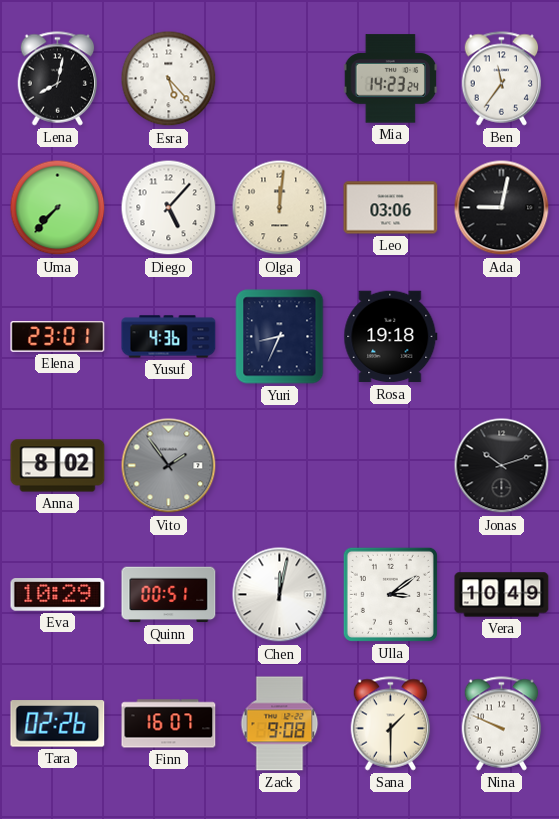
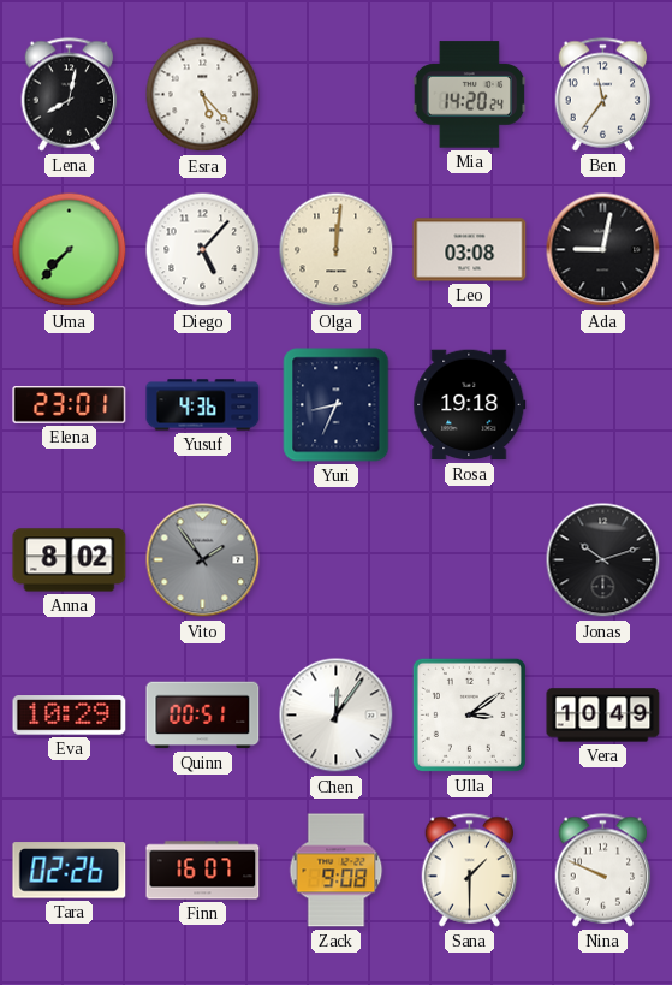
Mia: 14:23 -> 14:20 (470, 95)
Leo: 03:06 -> 03:08 (470, 250)
Chen: 12:02 -> 12:06 (337, 716)
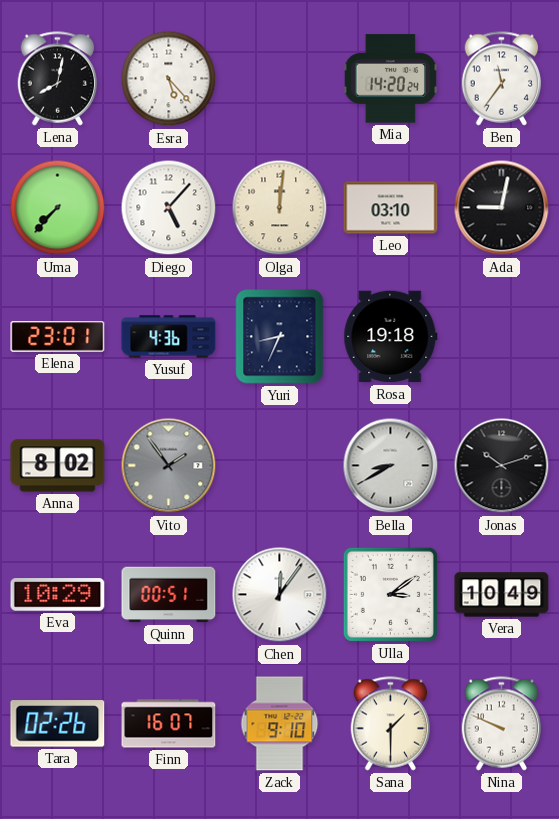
Leo: 03:08 -> 03:10 (391, 208)
Bella: none -> 8:40 (391, 466)
Zack: 9:08 -> 9:10 (280, 724)
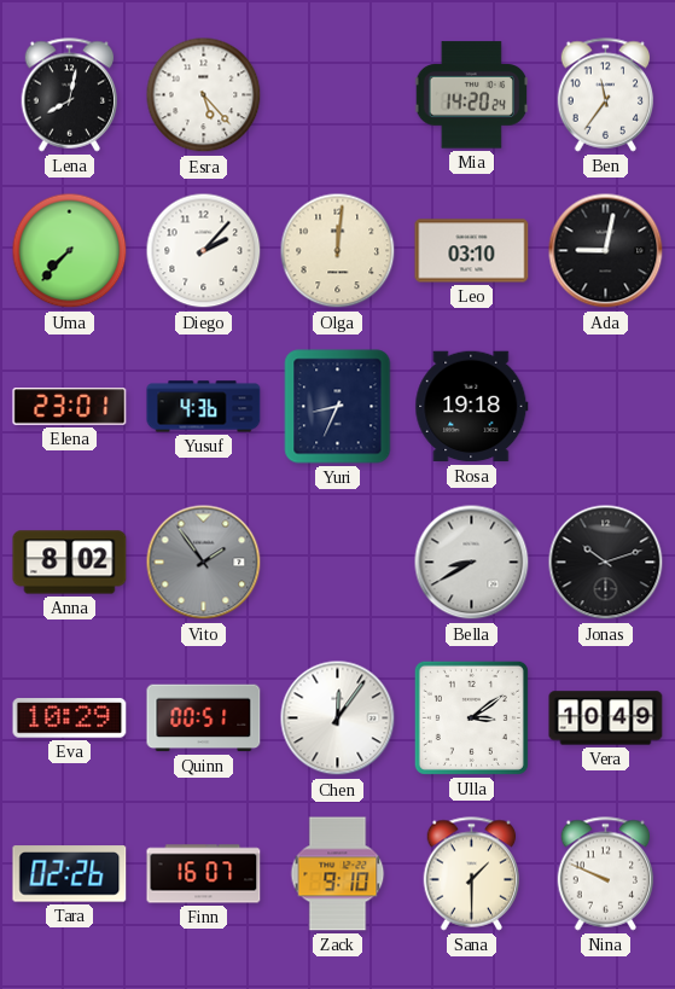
Diego: 5:07 -> 2:07 (204, 251)
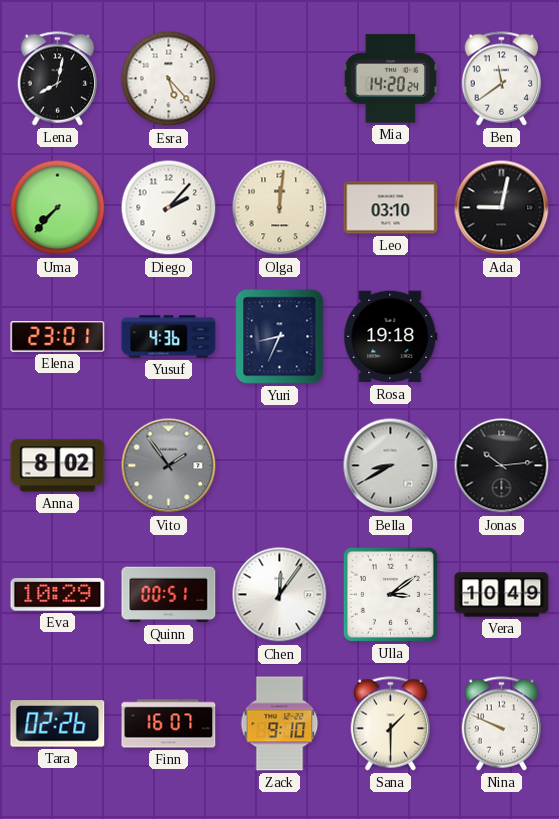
Ben: 11:36 -> 11:39 (502, 79)
Jonas: 10:12 -> 10:14 (502, 466)
